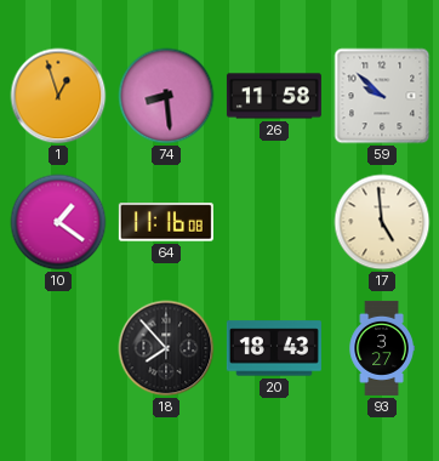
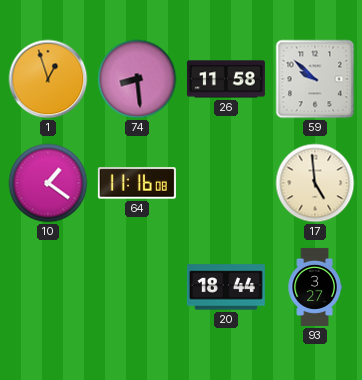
18: 7:53 -> none (166, 348)
20: 18:43 -> 18:44 (226, 287)
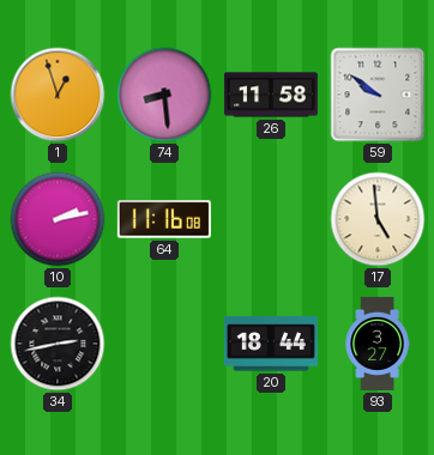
59: 9:52 -> 9:51 (378, 95)
10: 1:21 -> 2:13 (58, 219)
34: none -> 2:43 (58, 344)
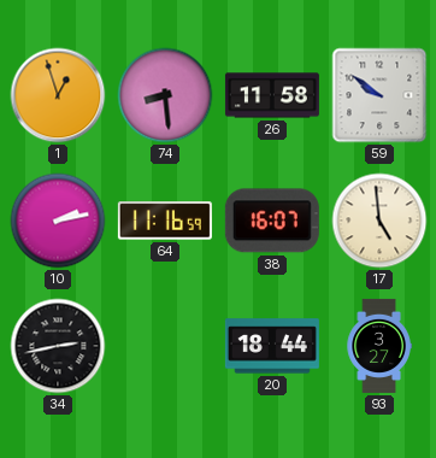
64: 11:16:08 -> 11:16:59 (165, 221)
38: none -> 16:07 (272, 221)
